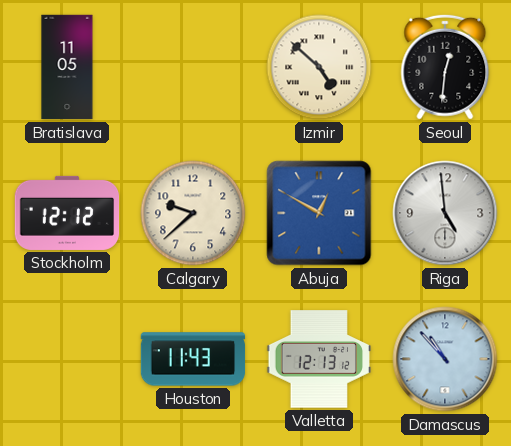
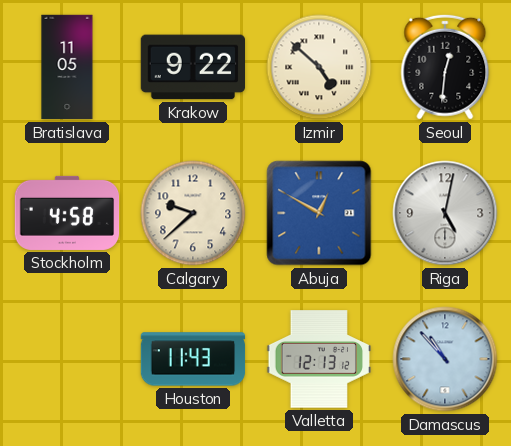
Krakow: none -> 9:22 (192, 67)
Stockholm: 12:12 -> 4:58 (67, 213)
Riga: 4:59 -> 5:02 (445, 213)
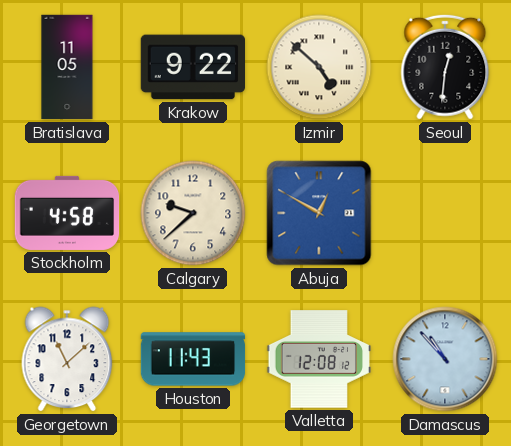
Riga: 5:02 -> none (445, 213)
Georgetown: none -> 11:08 (67, 359)
Valletta: 12:13 -> 12:08 (319, 359)
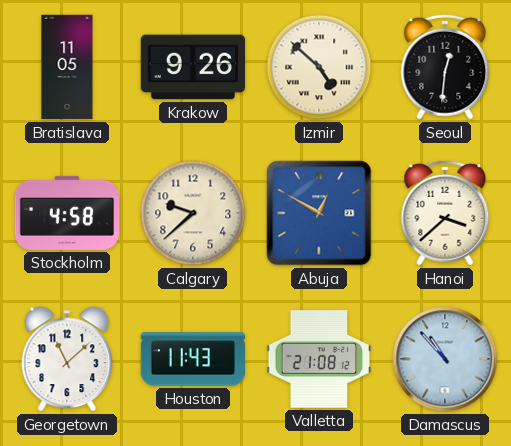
Krakow: 9:22 -> 9:26 (192, 67)
Hanoi: none -> 3:38 (445, 213)
Valletta: 12:08 -> 21:08 (319, 359)
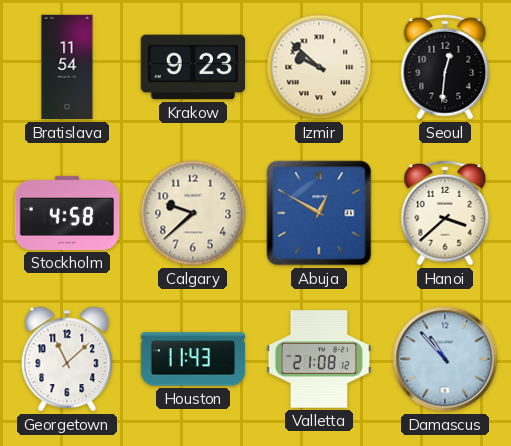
Bratislava: 11:05 -> 11:54 (67, 67)
Krakow: 9:26 -> 9:23 (192, 67)
Izmir: 4:52 -> 9:52 (319, 67)
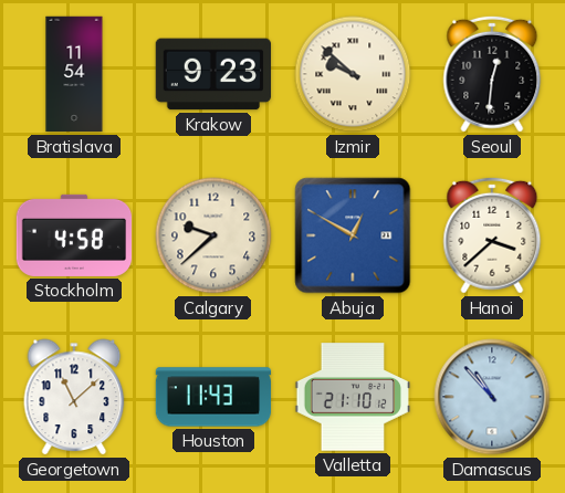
Valletta: 21:08 -> 21:10 (353, 397)
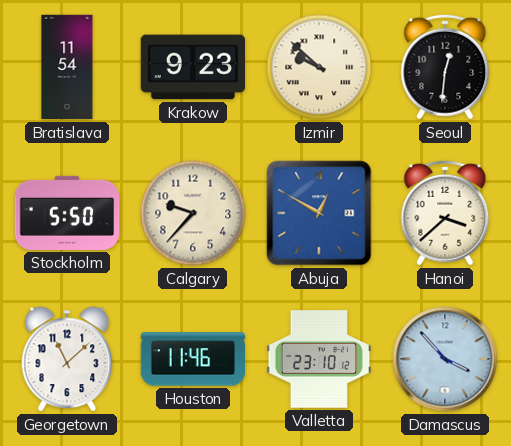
Stockholm: 4:58 -> 5:50 (67, 213)
Calgary: 9:38 -> 9:37 (193, 213)
Houston: 11:43 -> 11:46 (193, 359)
Valletta: 21:10 -> 23:10 (319, 359)
Damascus: 10:53 -> 3:53 (445, 359)
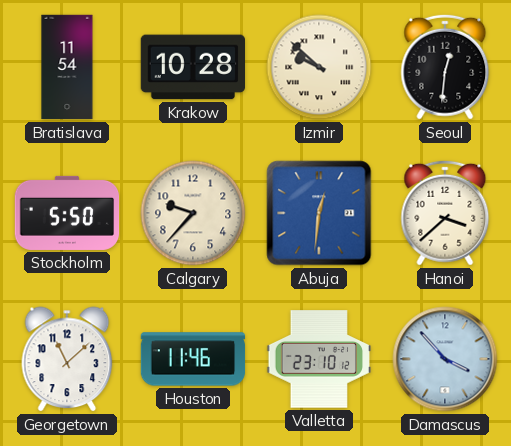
Krakow: 9:23 -> 10:28 (192, 67)
Abuja: 12:50 -> 12:31 (319, 213)
